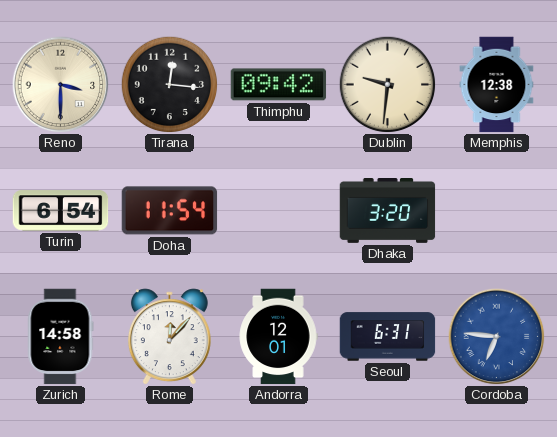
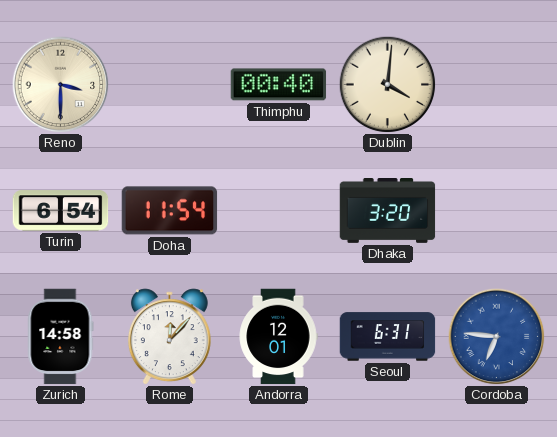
Tirana: 12:16 -> none (169, 84)
Thimphu: 09:42 -> 00:40 (279, 85)
Dublin: 9:31 -> 4:01 (387, 84)
Memphis: 12:38 -> none (497, 85)
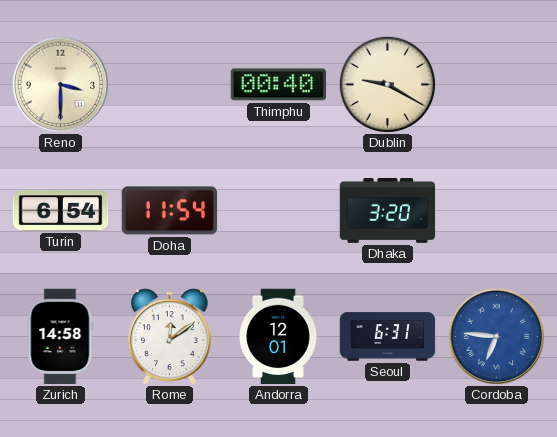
Dublin: 4:01 -> 9:20 (387, 84)
Rome: 12:07 -> 12:09 (169, 337)
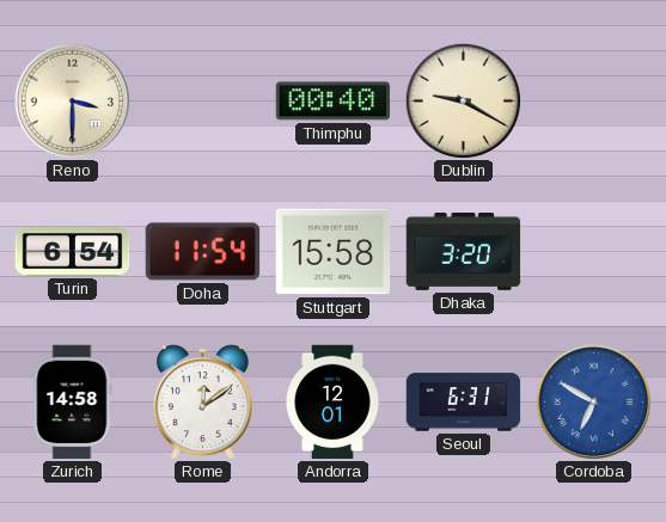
Stuttgart: none -> 15:58 (334, 252)
Cordoba: 6:46 -> 6:50 (594, 403)
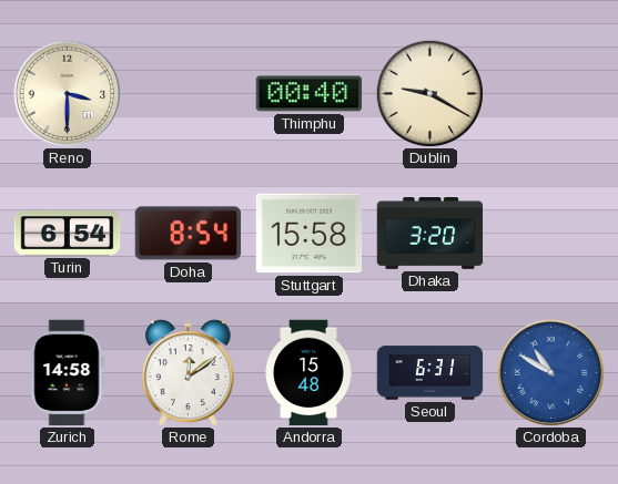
Doha: 11:54 -> 8:54 (189, 234)
Andorra: 12:01 -> 15:48 (308, 373)
Cordoba: 6:50 -> 10:50 (551, 373)
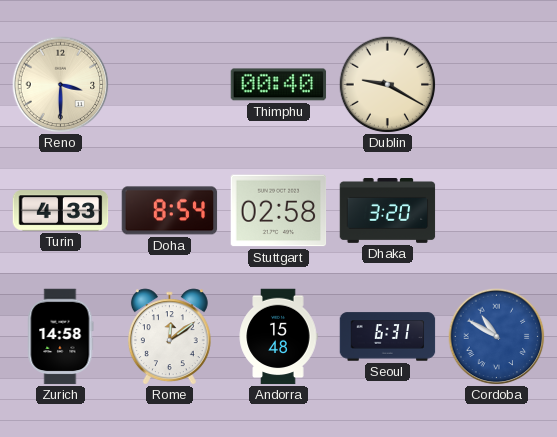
Turin: 6:54 -> 4:33 (61, 211)
Stuttgart: 15:58 -> 02:58 (279, 211)
